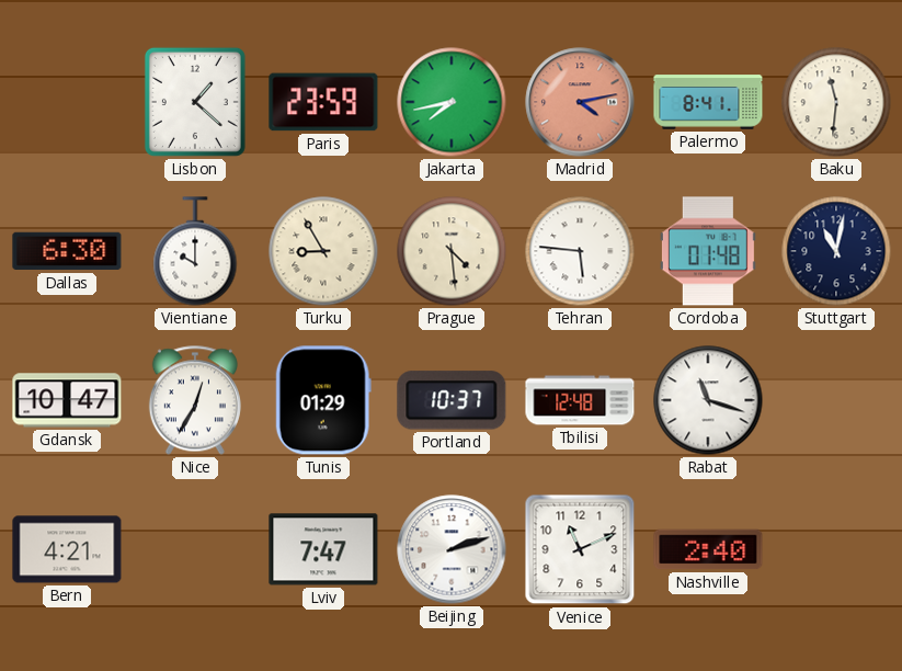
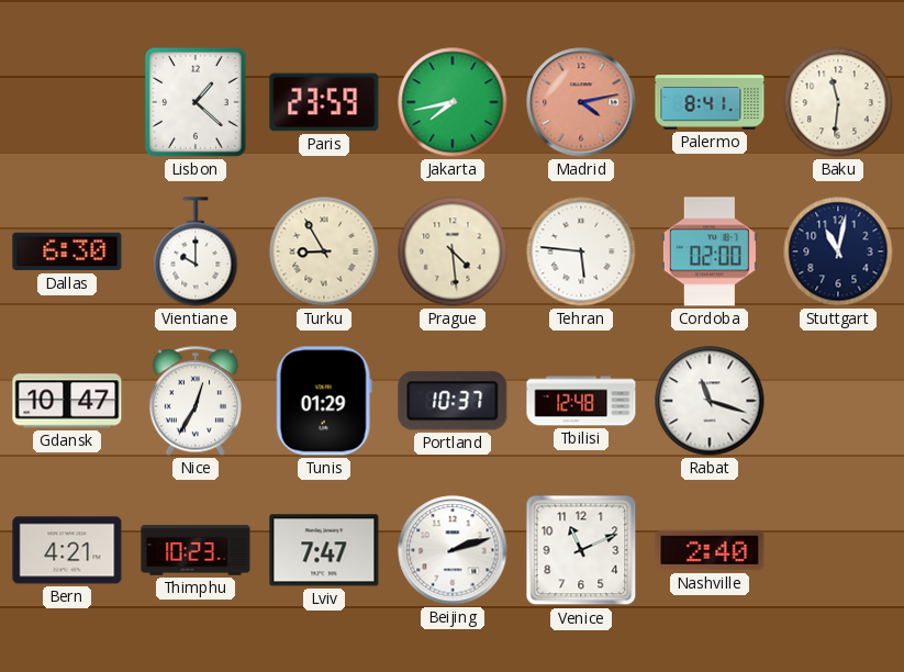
Cordoba: 01:48 -> 02:00 (710, 251)
Thimphu: none -> 10:23 (196, 550)
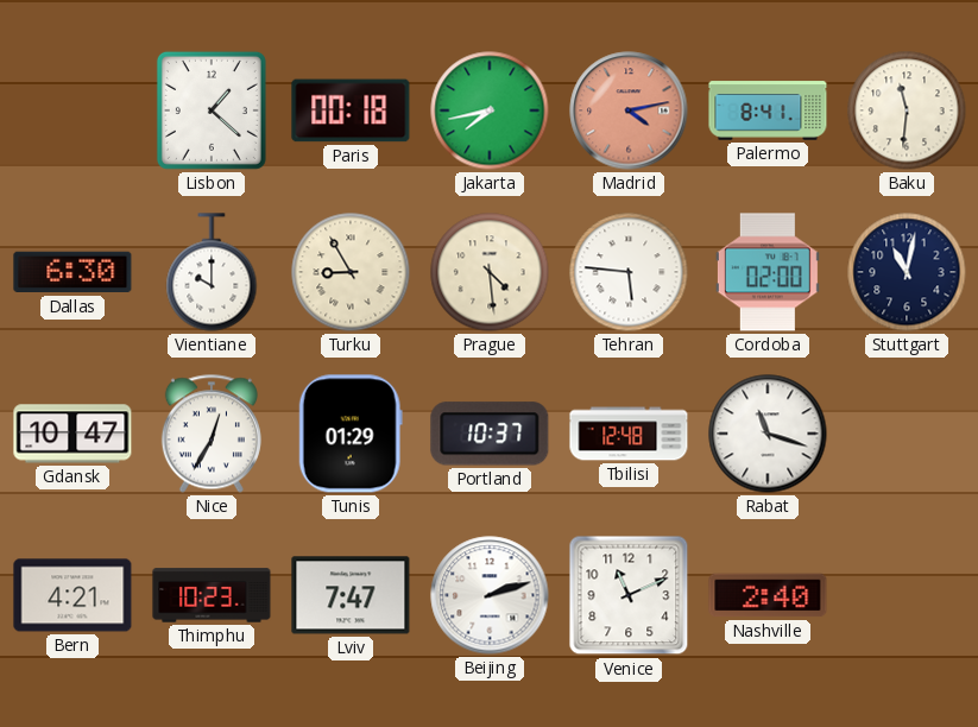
Paris: 23:59 -> 00:18 (351, 110)
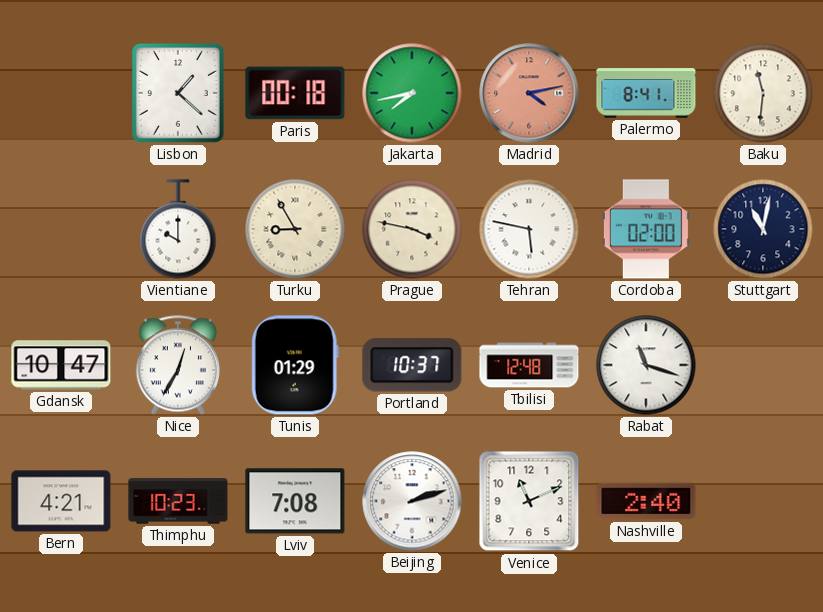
Dallas: 6:30 -> none (72, 272)
Prague: 4:29 -> 3:47 (412, 229)
Tehran: 5:46 -> 5:47 (529, 229)
Lviv: 7:47 -> 7:08 (295, 501)
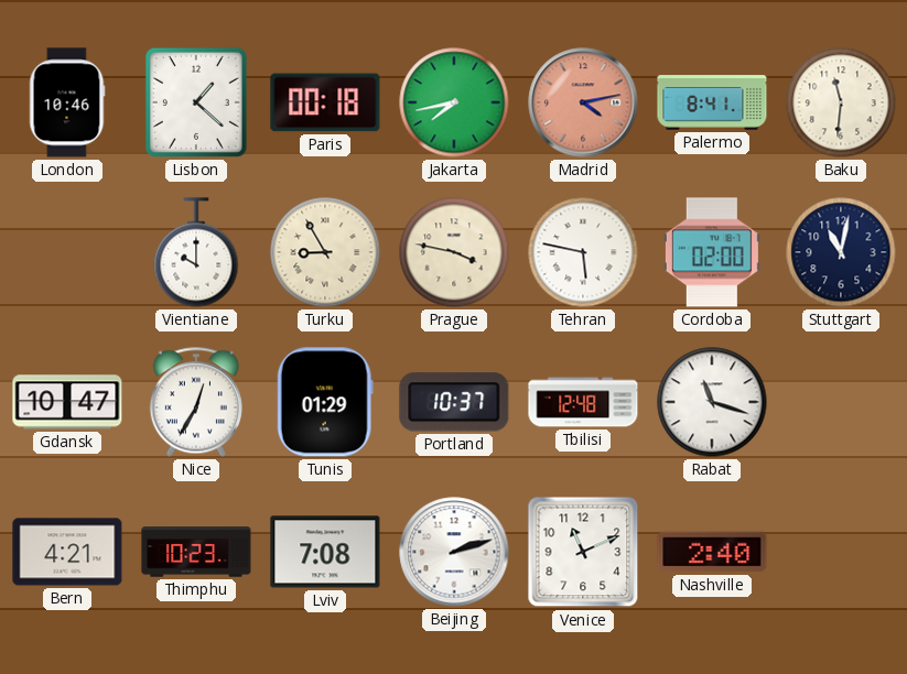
London: none -> 10:46 (67, 102)
